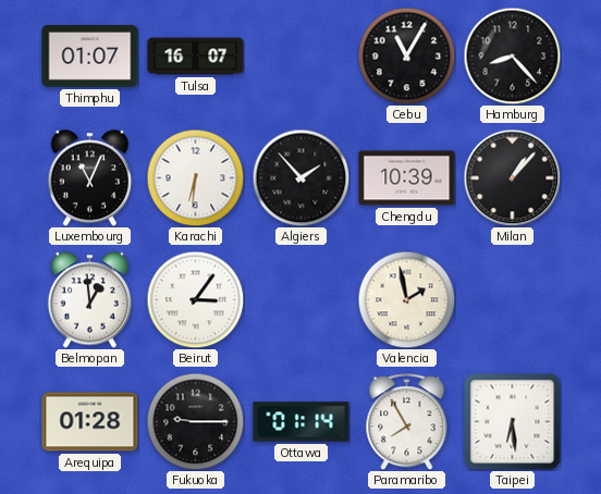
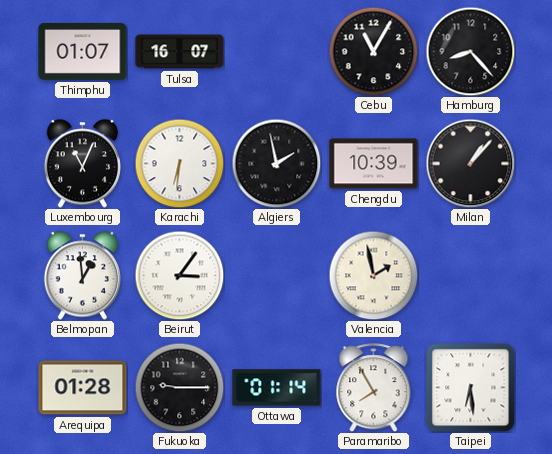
Algiers: 1:53 -> 1:58 (276, 163)
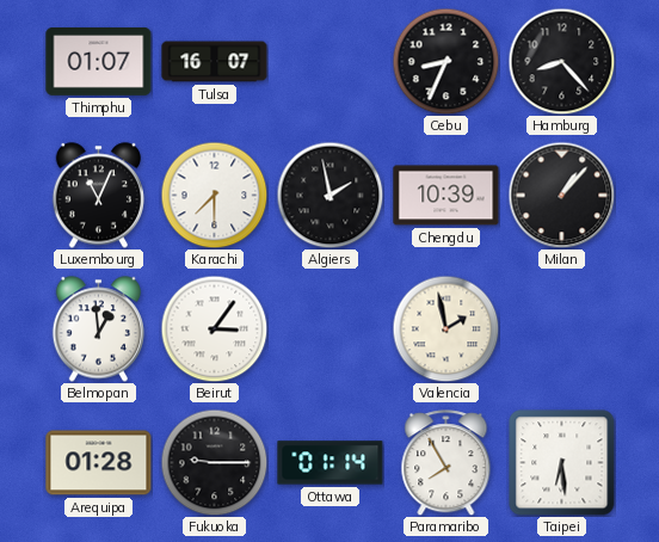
Cebu: 11:05 -> 8:34 (445, 61)
Karachi: 6:31 -> 7:30 (214, 195)
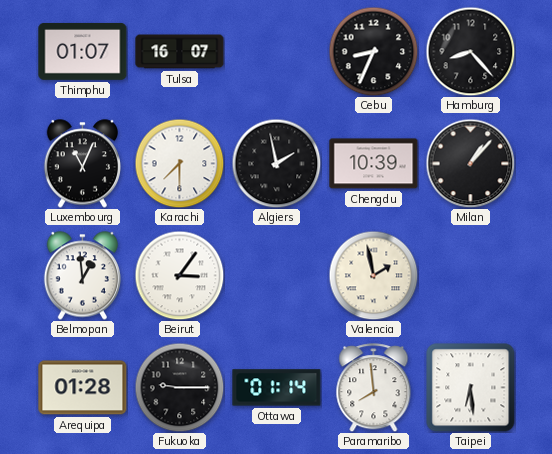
Paramaribo: 7:55 -> 7:59 (374, 388)
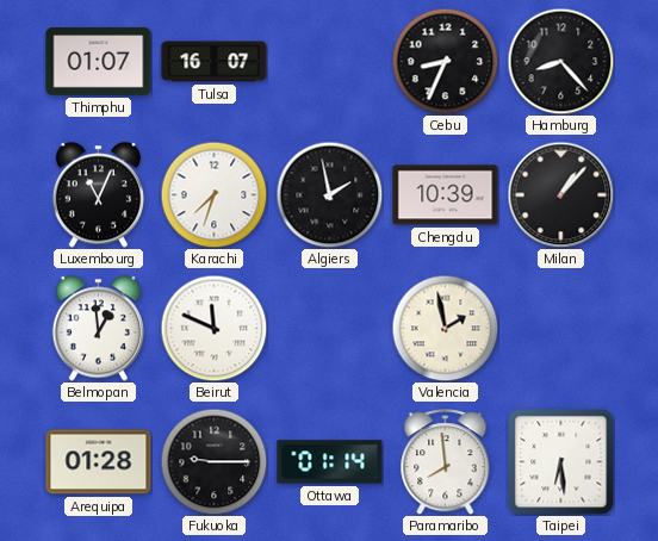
Karachi: 7:30 -> 7:33 (213, 194)
Beirut: 3:06 -> 11:49 (213, 328)
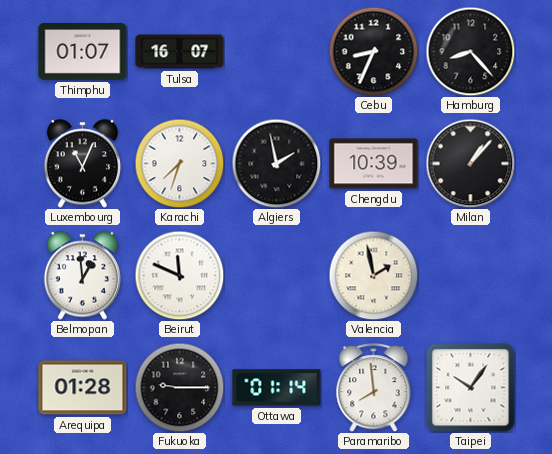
Taipei: 6:29 -> 10:06 (471, 388)
